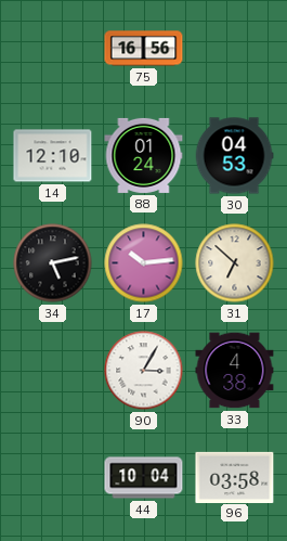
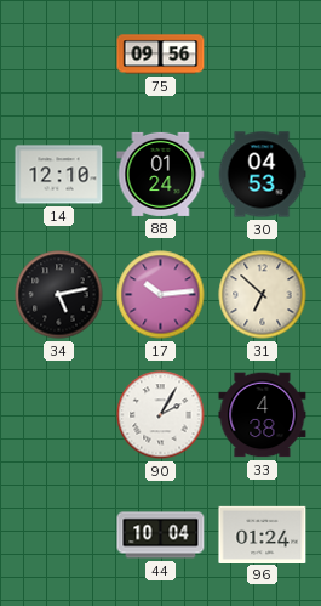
75: 16:56 -> 09:56 (161, 55)
90: 3:05 -> 2:05 (161, 415)
96: 03:58 -> 01:24 (263, 534)
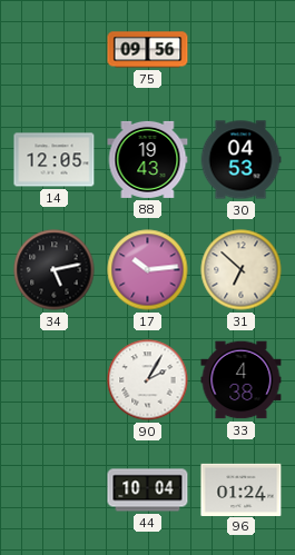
14: 12:10 -> 12:05 (55, 160)
88: 01:24 -> 19:43 (148, 159)
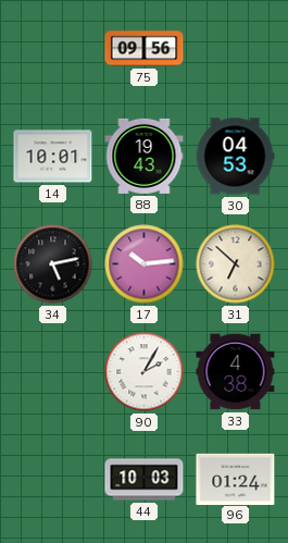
14: 12:05 -> 10:01 (53, 157)
44: 10:04 -> 10:03 (145, 480)
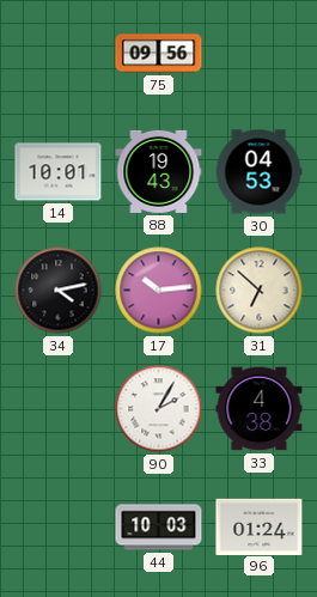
34: 5:13 -> 4:13 (59, 291)
